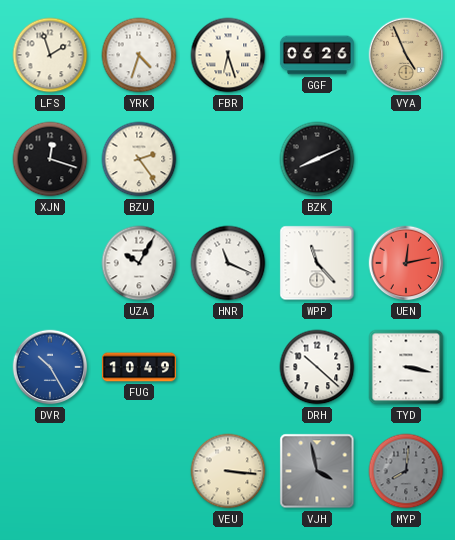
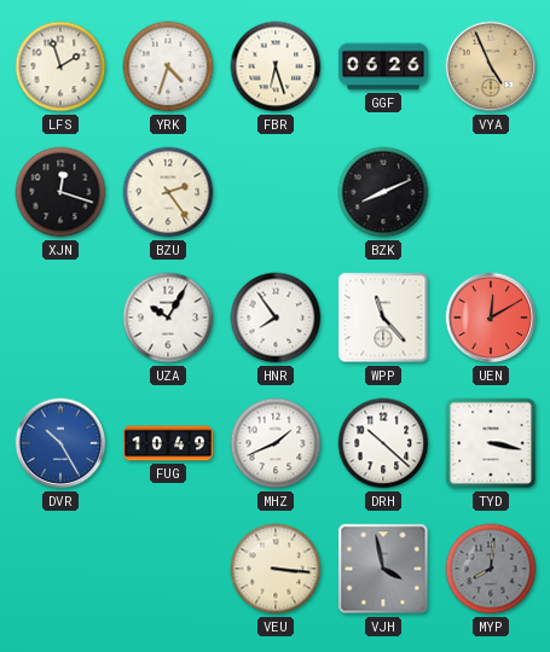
HNR: 11:19 -> 7:54 (276, 318)
UEN: 12:13 -> 12:10 (491, 318)
MHZ: none -> 1:41 (276, 443)
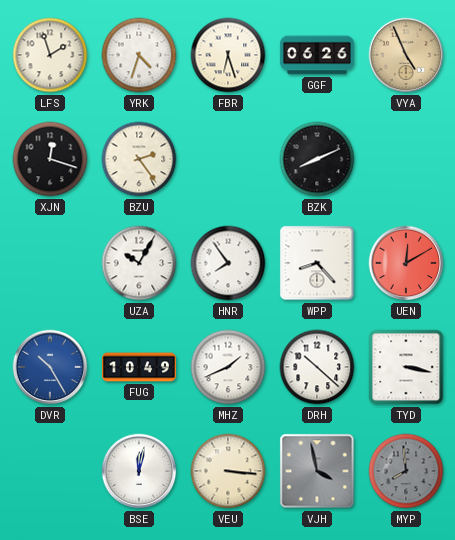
WPP: 11:23 -> 8:23 (317, 263)
BSE: none -> 12:02 (139, 471)
MYP: 8:01 -> 7:59 (406, 471)
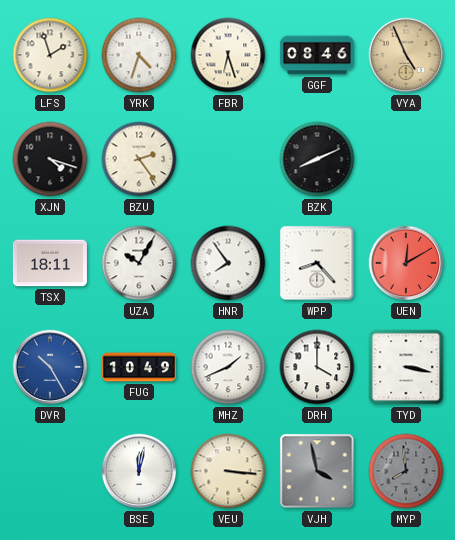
GGF: 06:26 -> 08:46 (317, 55)
XJN: 12:18 -> 4:18 (50, 159)
TSX: none -> 18:11 (50, 263)
DRH: 10:22 -> 4:00 (317, 367)
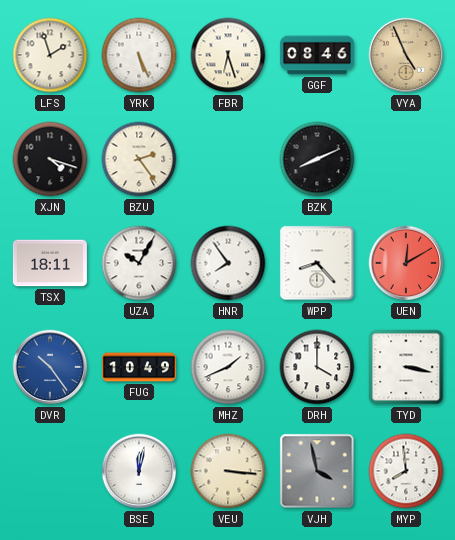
YRK: 4:33 -> 5:26 (139, 55)
DVR: 10:25 -> 10:24 (50, 367)
MYP dial: grey -> white (406, 471)
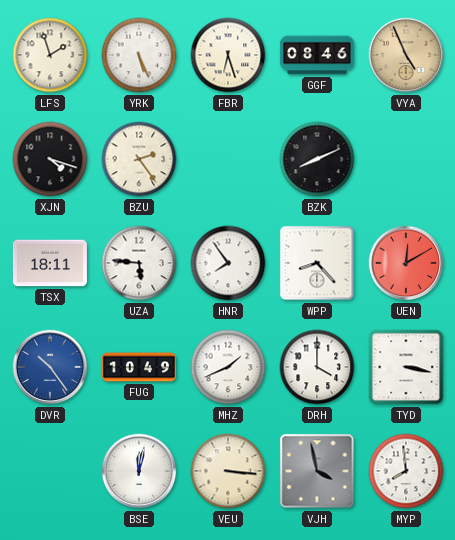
UZA: 10:05 -> 5:46 (139, 263)
